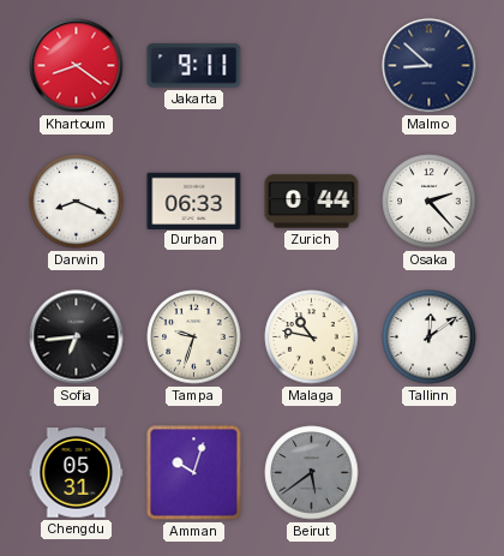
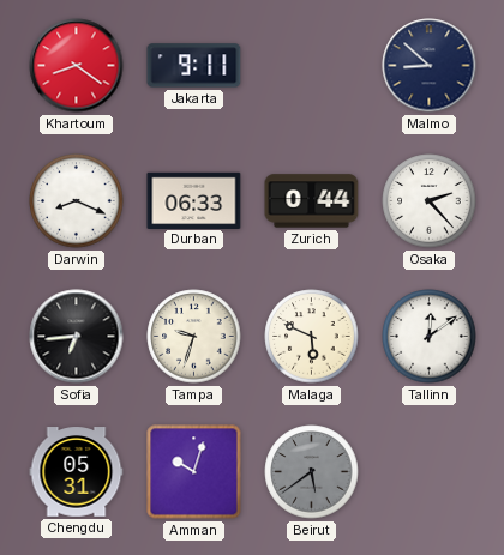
Malaga: 10:47 -> 5:49 (312, 337)
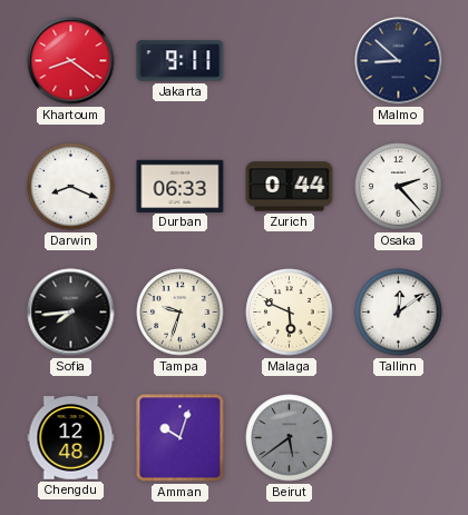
Sofia: 6:44 -> 7:44 (71, 313)
Chengdu: 05:31 -> 12:48 (71, 438)
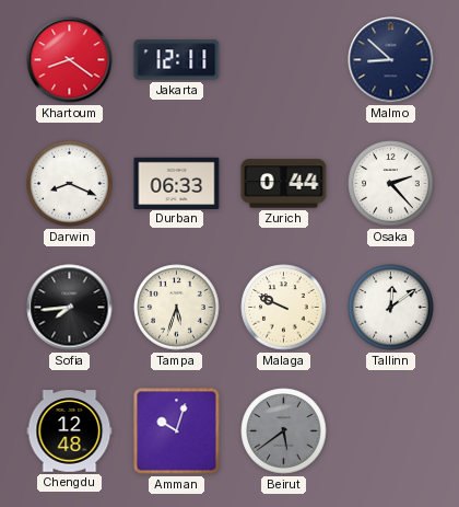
Jakarta: 9:11 -> 12:11 (177, 60)
Tampa: 9:33 -> 5:33 (177, 308)
Malaga: 5:49 -> 9:49 (284, 308)
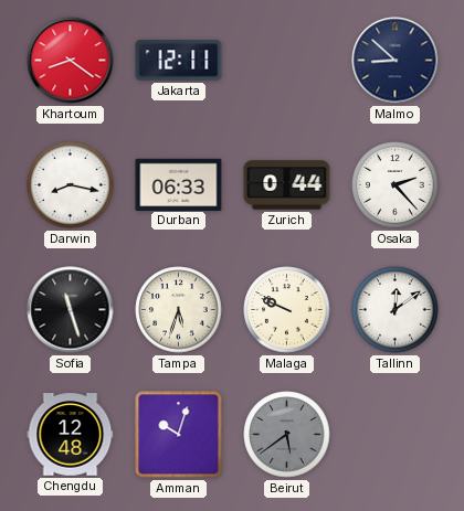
Darwin: 8:19 -> 8:17 (71, 185)
Sofia: 7:44 -> 11:27 (71, 310)
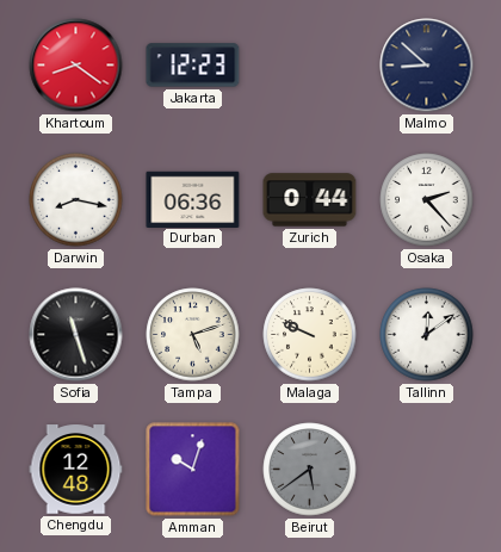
Jakarta: 12:11 -> 12:23 (193, 66)
Durban: 06:33 -> 06:36 (193, 199)
Tampa: 5:33 -> 5:12 (193, 335)
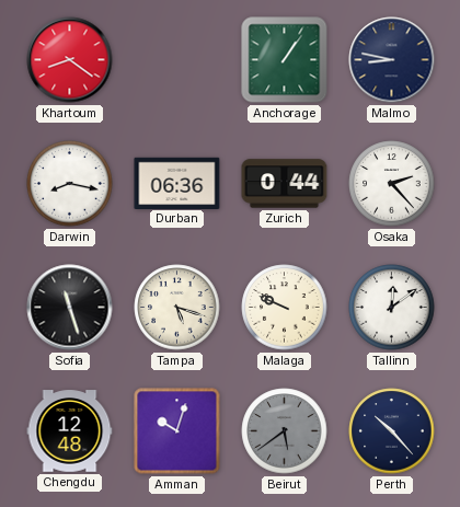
Jakarta: 12:23 -> none (193, 66)
Anchorage: none -> 1:06 (285, 60)
Malmo: 8:52 -> 8:47 (392, 60)
Tampa: 5:12 -> 5:18 (177, 308)
Perth: none -> 10:23 (392, 431)
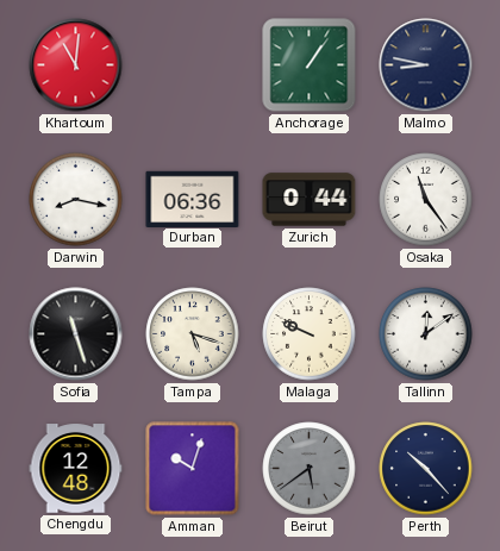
Khartoum: 8:21 -> 11:01 (76, 65)
Osaka: 2:23 -> 11:24 (426, 200)
